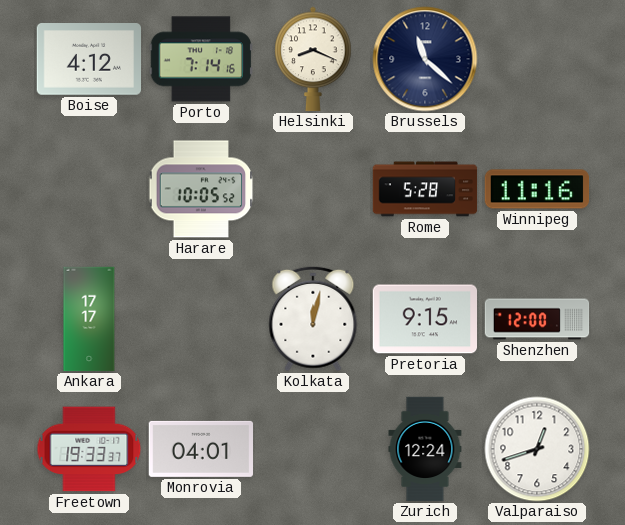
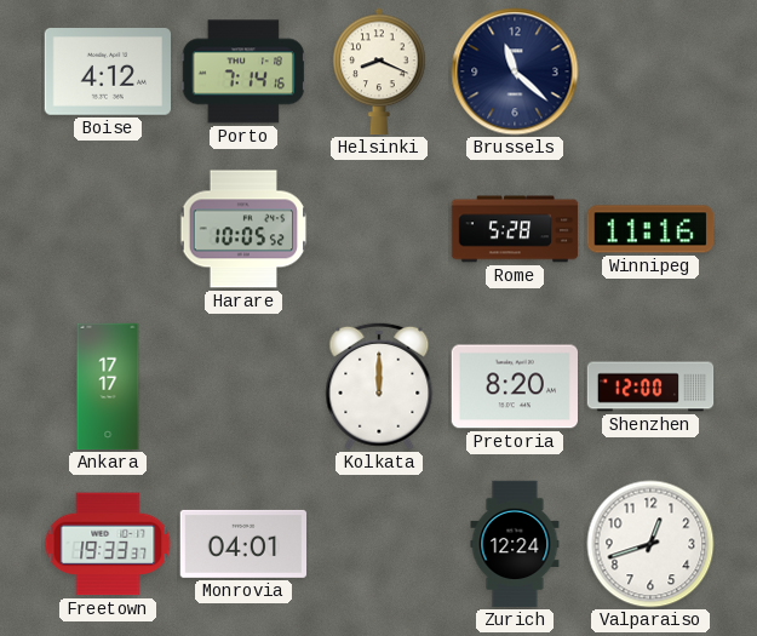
Kolkata: 12:02 -> 12:00 (379, 386)
Pretoria: 9:15 -> 8:20 (514, 386)
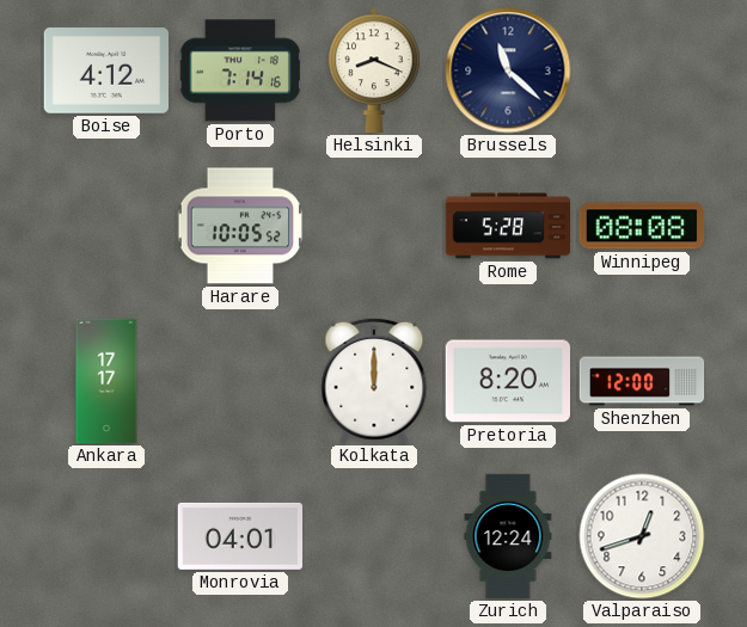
Winnipeg: 11:16 -> 08:08 (642, 226)
Freetown: 19:33 -> none (108, 544)
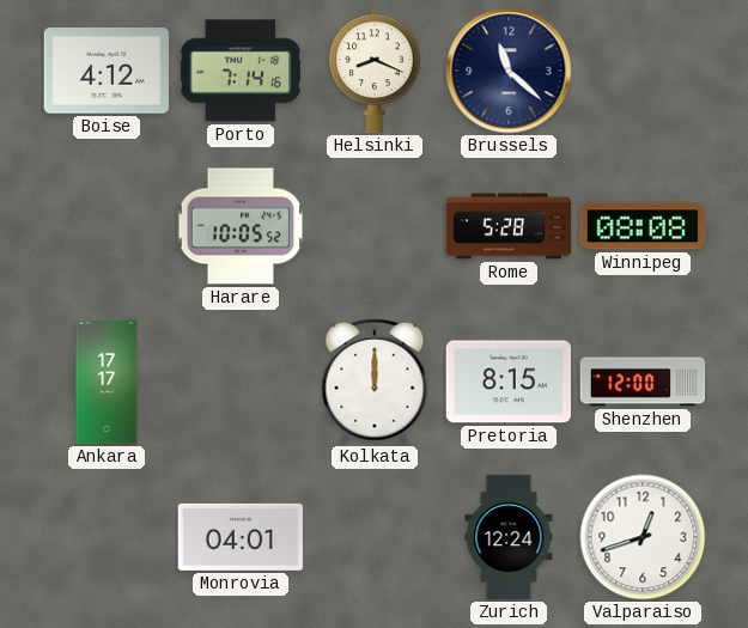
Pretoria: 8:20 -> 8:15 (507, 382)
